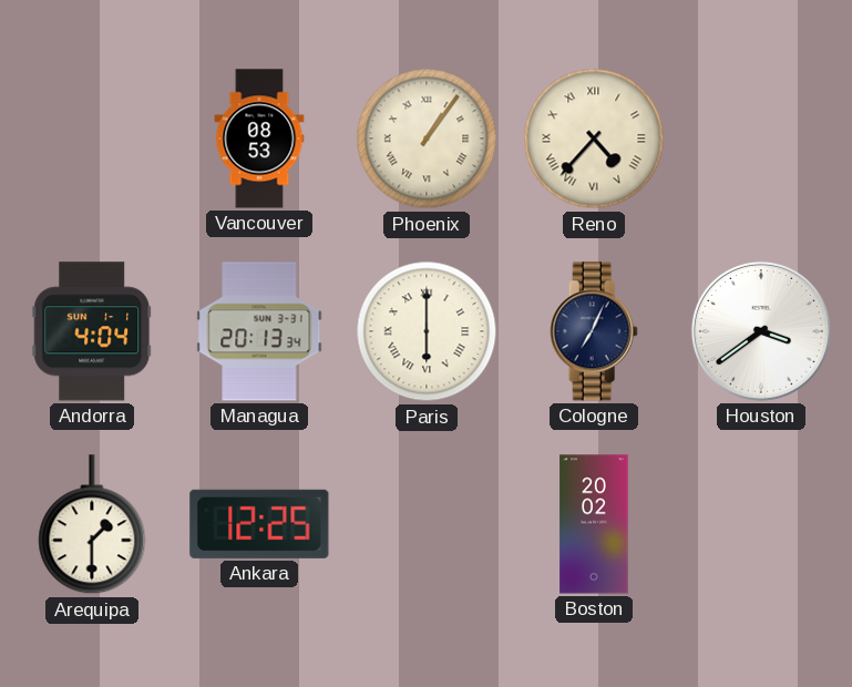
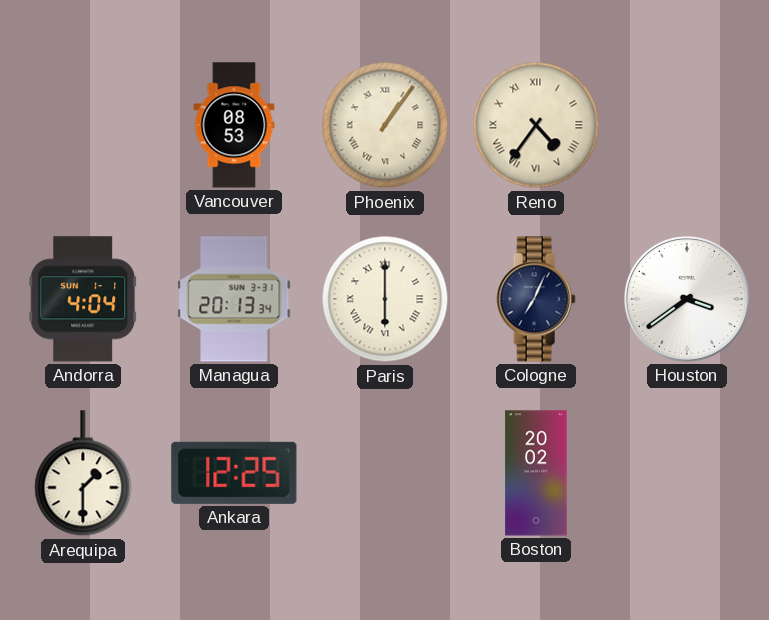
Reno: 4:37 -> 4:36 (536, 125)
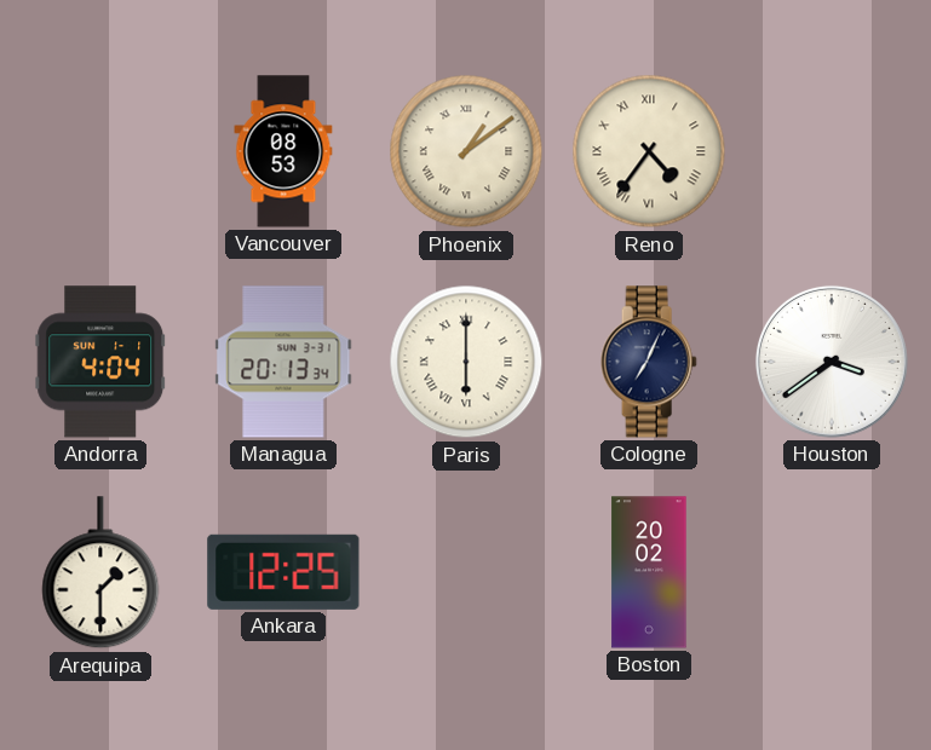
Phoenix: 1:06 -> 1:09 (466, 151)
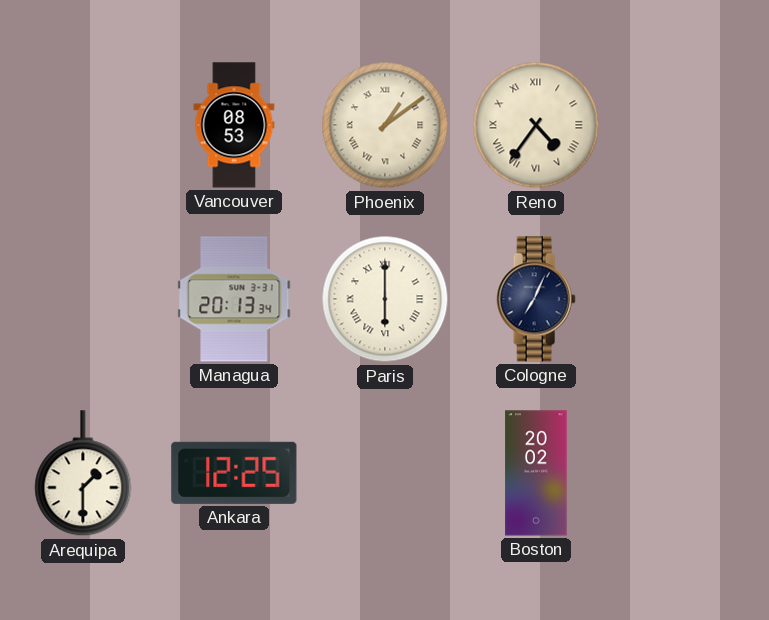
Andorra: 4:04 -> none (100, 362)
Houston: 3:39 -> none (832, 362)
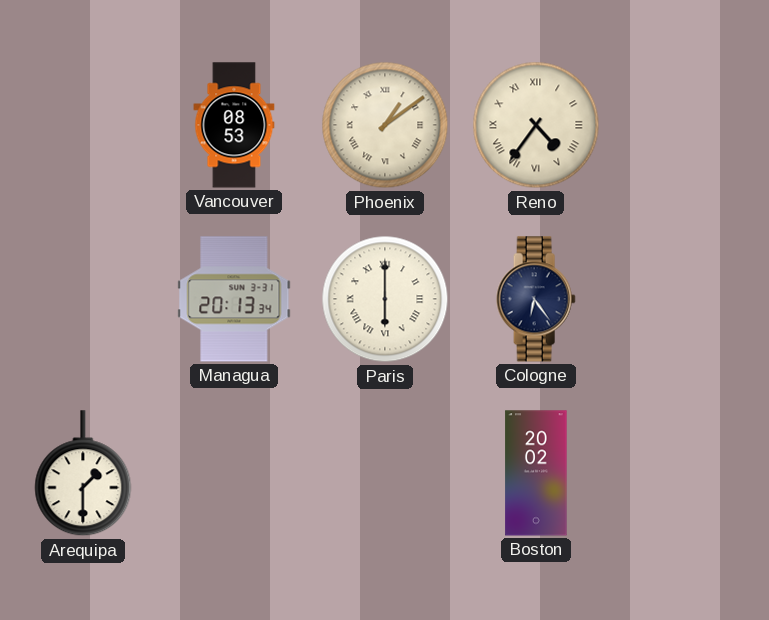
Cologne: 7:04 -> 6:24 (536, 299)
Ankara: 12:25 -> none (234, 473)
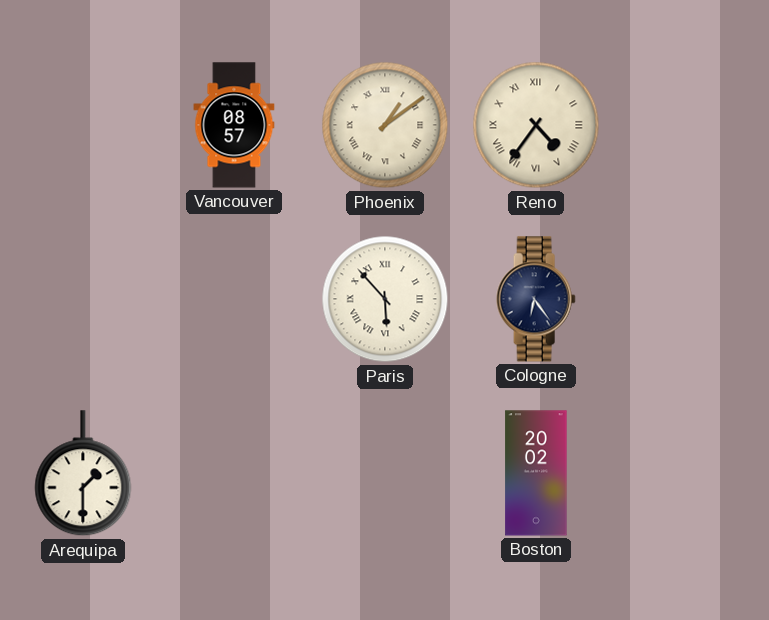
Vancouver: 08:53 -> 08:57 (234, 125)
Managua: 20:13 -> none (234, 299)
Paris: 6:00 -> 5:53 (385, 299)
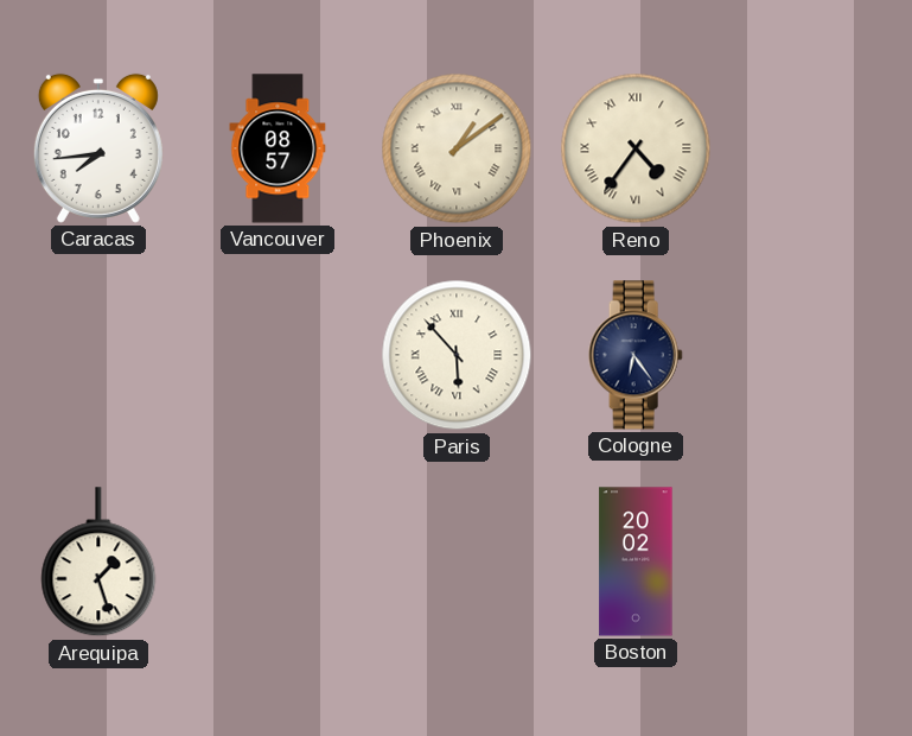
Caracas: none -> 7:44 (98, 148)
Arequipa: 1:30 -> 1:27 (98, 563)
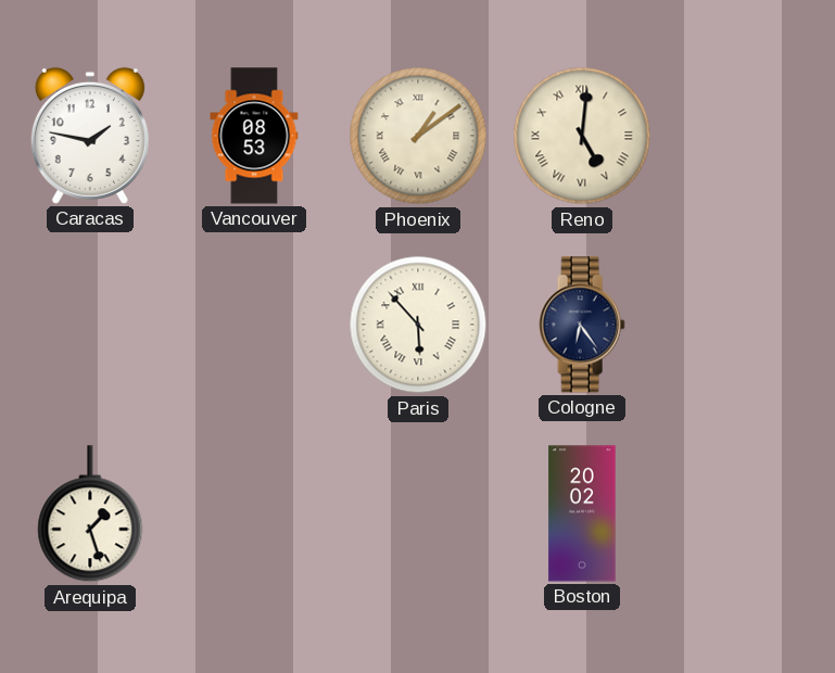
Caracas: 7:44 -> 1:47 (90, 136)
Vancouver: 08:57 -> 08:53 (254, 136)
Reno: 4:36 -> 5:01 (582, 136)
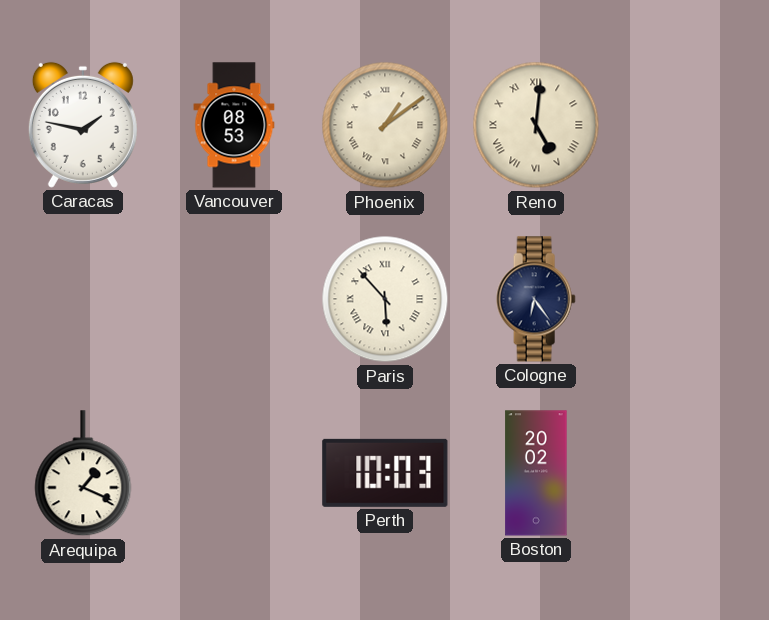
Arequipa: 1:27 -> 1:19 (83, 474)
Perth: none -> 10:03 (385, 473)
